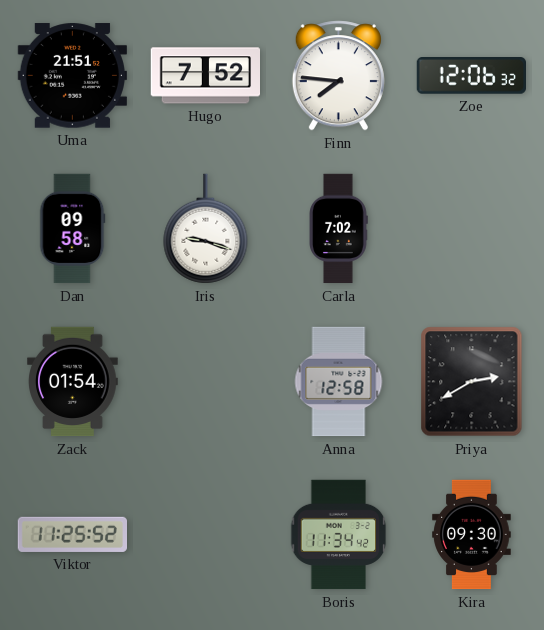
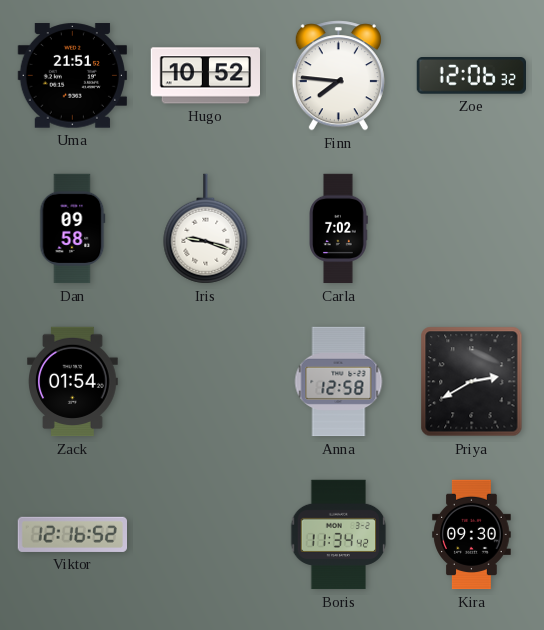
Hugo: 7:52 -> 10:52 (205, 76)
Viktor: 11:25 -> 12:16 (72, 534)
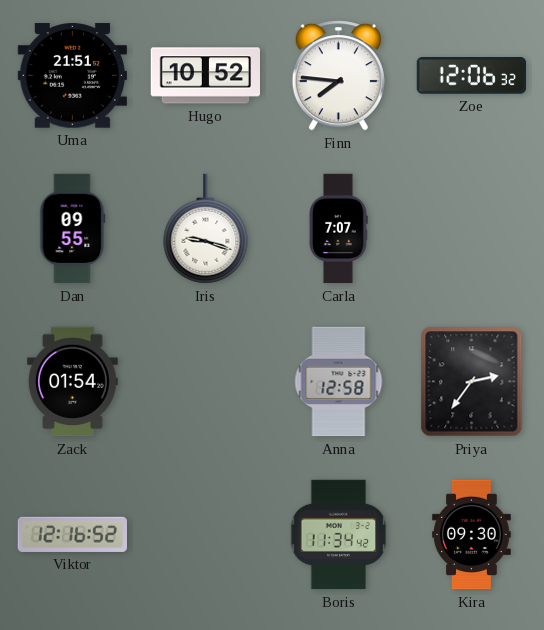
Dan: 09:58 -> 09:55 (73, 229)
Carla: 7:02 -> 7:07 (338, 229)
Priya: 2:40 -> 2:36 (472, 382)
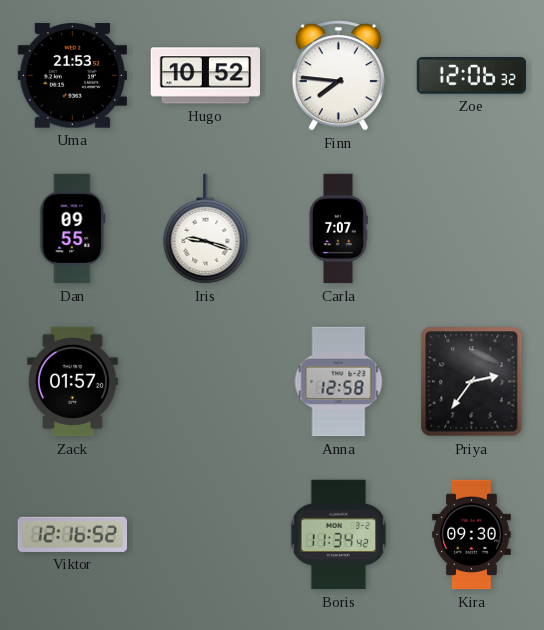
Uma: 21:51 -> 21:53 (72, 76)
Zack: 01:54 -> 01:57 (73, 382)
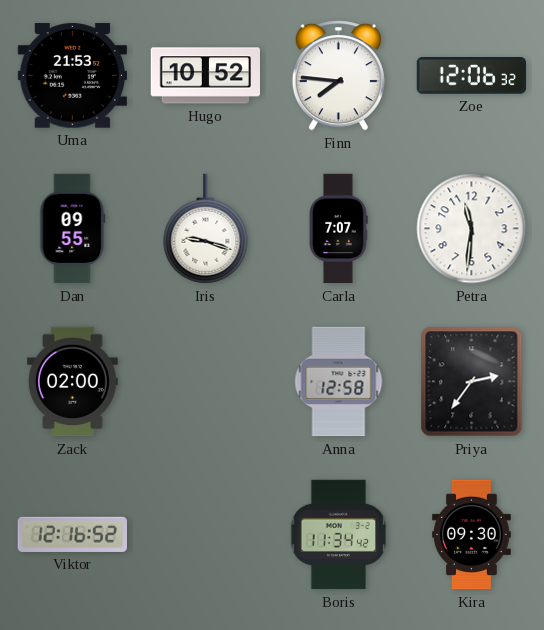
Petra: none -> 11:31 (472, 229)
Zack: 01:57 -> 02:00 (73, 382)
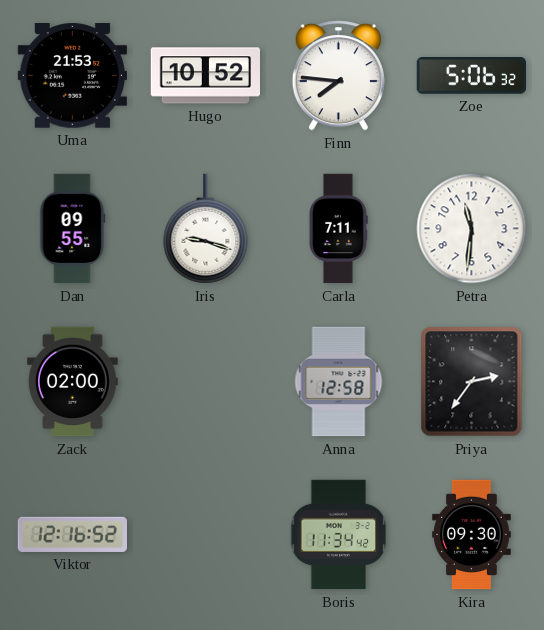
Zoe: 12:06 -> 5:06 (471, 76)
Carla: 7:07 -> 7:11 (338, 229)
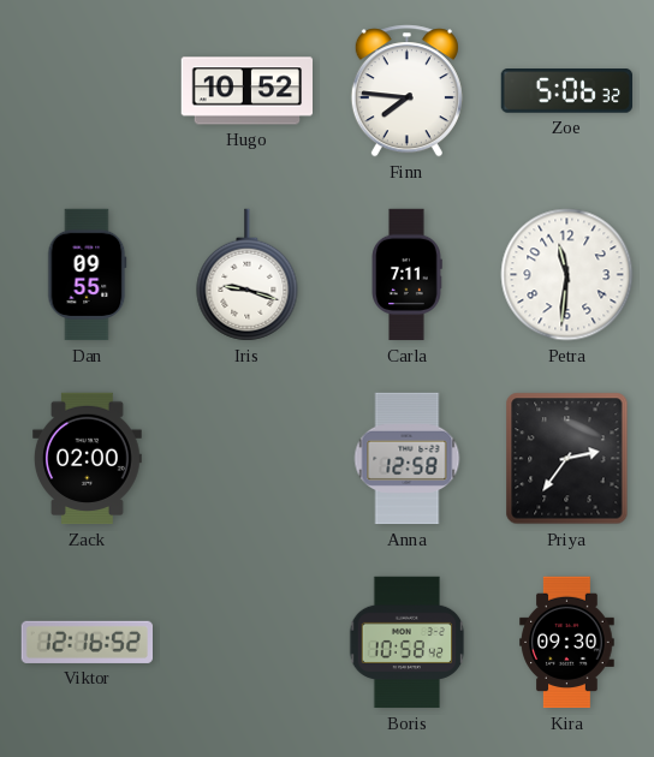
Uma: 21:53 -> none (72, 76)
Boris: 11:34 -> 10:58 (408, 643)
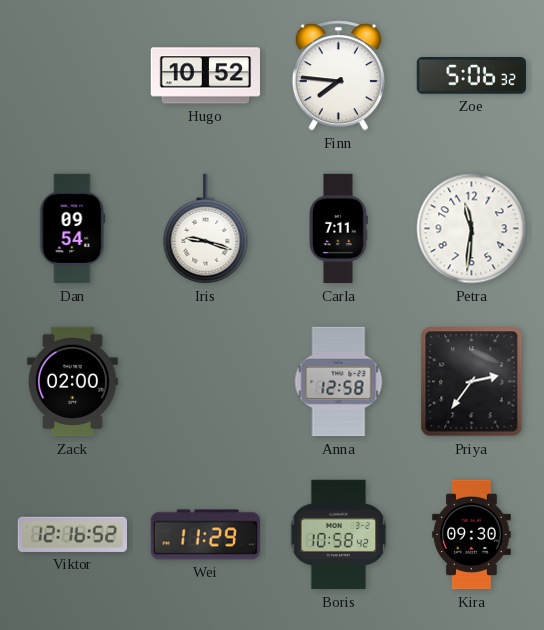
Dan: 09:55 -> 09:54 (73, 229)
Wei: none -> 11:29 (205, 535)
